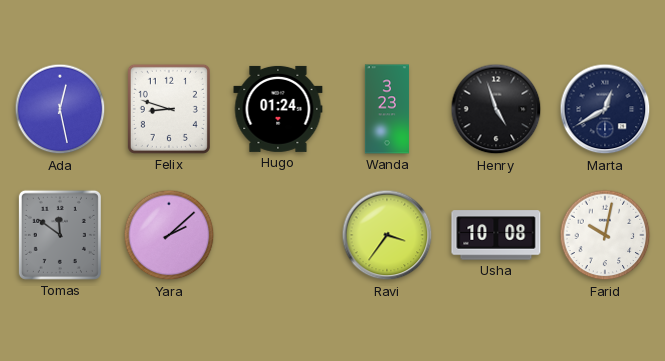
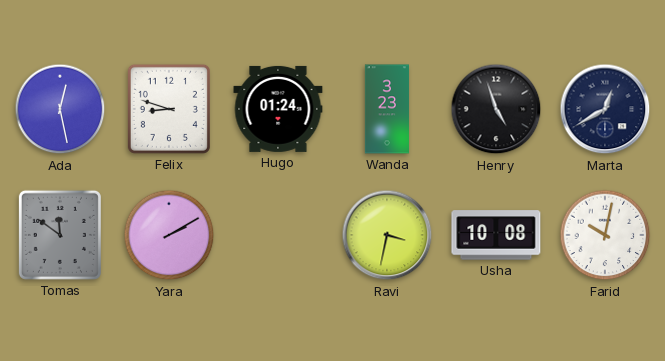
Yara: 2:08 -> 2:10 (169, 235)
Ravi: 3:36 -> 3:32 (387, 235)
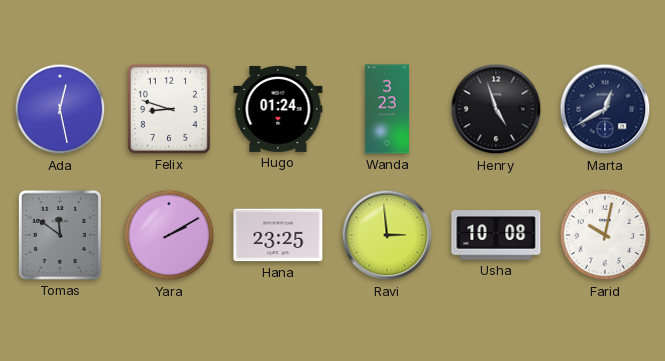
Hana: none -> 23:25 (278, 235)
Ravi: 3:32 -> 2:59 (387, 235)
